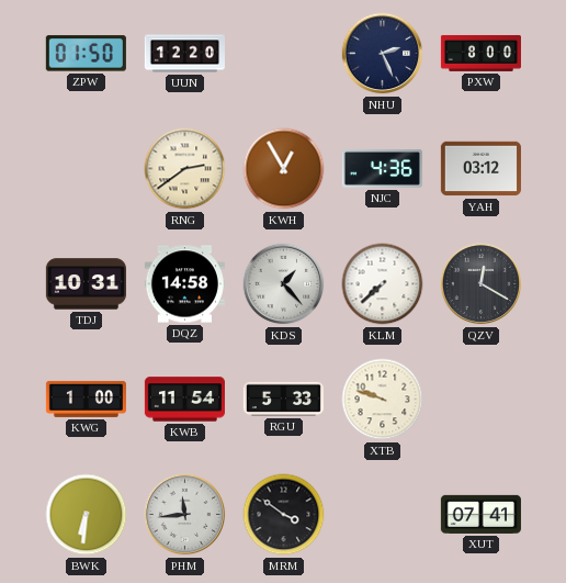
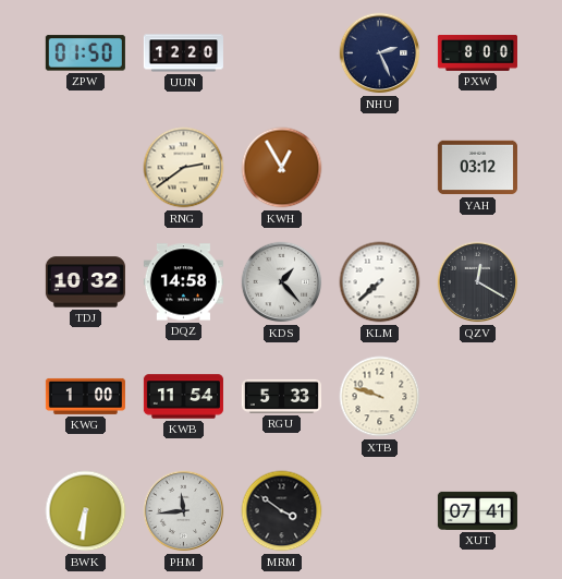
NJC: 4:36 -> none (382, 168)
TDJ: 10:31 -> 10:32 (85, 282)
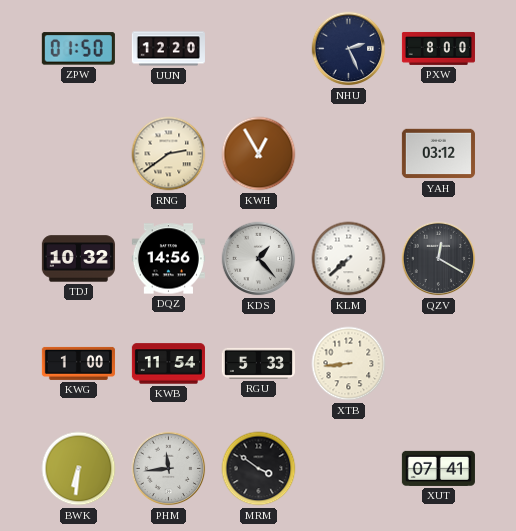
DQZ: 14:58 -> 14:56 (168, 259)
XTB: 9:48 -> 8:44 (349, 364)
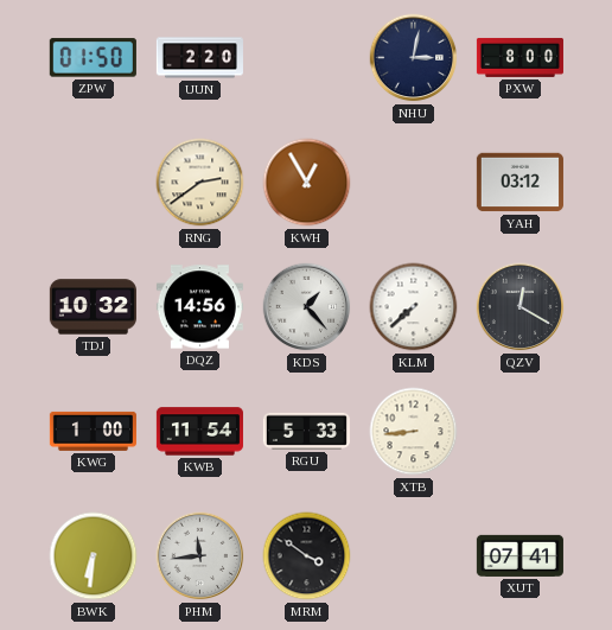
UUN: 12:20 -> 2:20 (199, 58)
NHU: 2:26 -> 3:02 (414, 58)
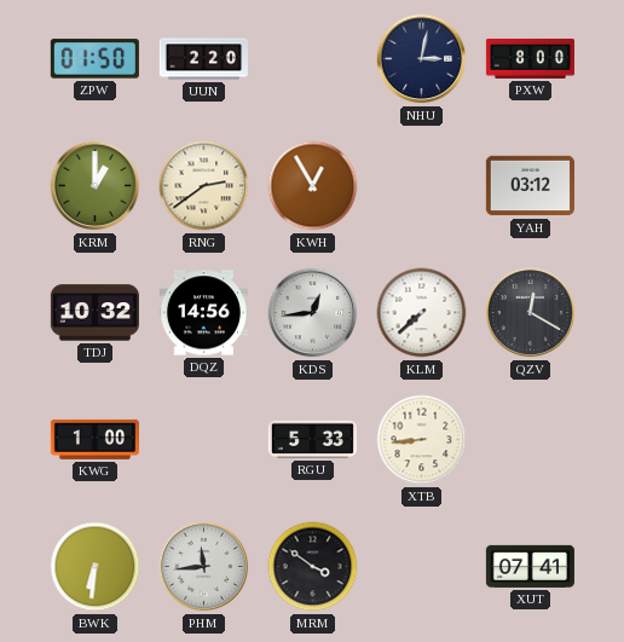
KRM: none -> 1:00 (96, 186)
KDS: 1:23 -> 12:44 (313, 313)
KWB: 11:54 -> none (199, 432)
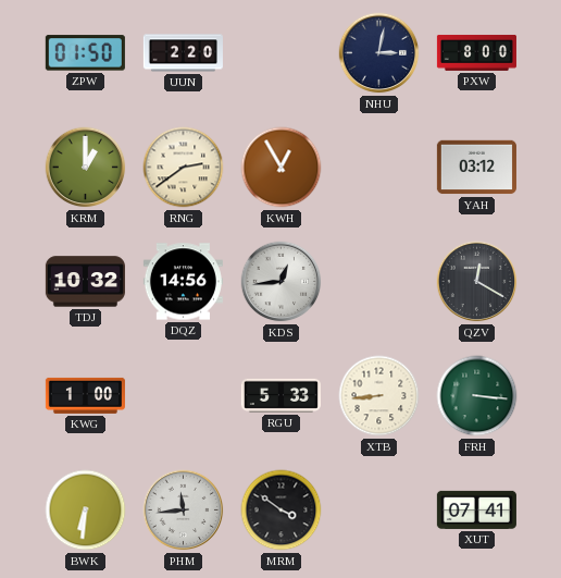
KLM: 7:38 -> none (422, 313)
FRH: none -> 3:16 (477, 396)
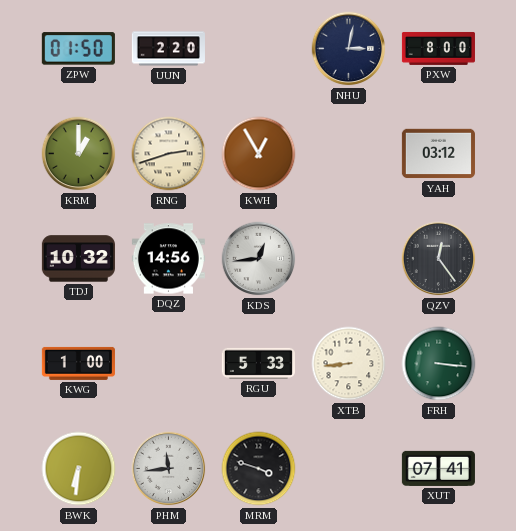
RNG: 2:39 -> 2:42 (169, 154)
QZV: 12:20 -> 12:24 (439, 259)
MRM: 3:51 -> 3:48 (259, 469)
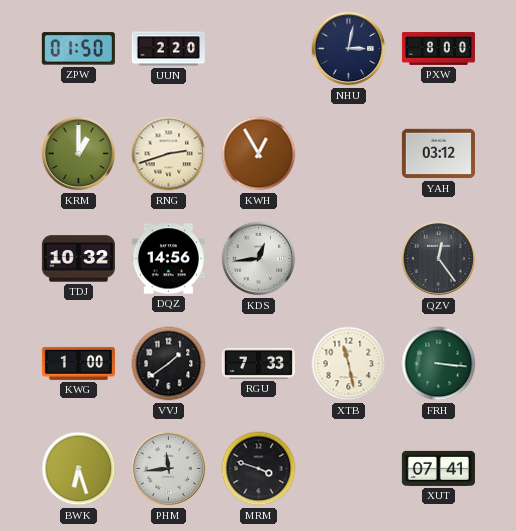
VVJ: none -> 1:39 (169, 364)
RGU: 5:33 -> 7:33 (258, 363)
XTB: 8:44 -> 11:28 (349, 364)
BWK: 6:31 -> 6:27 (79, 469)
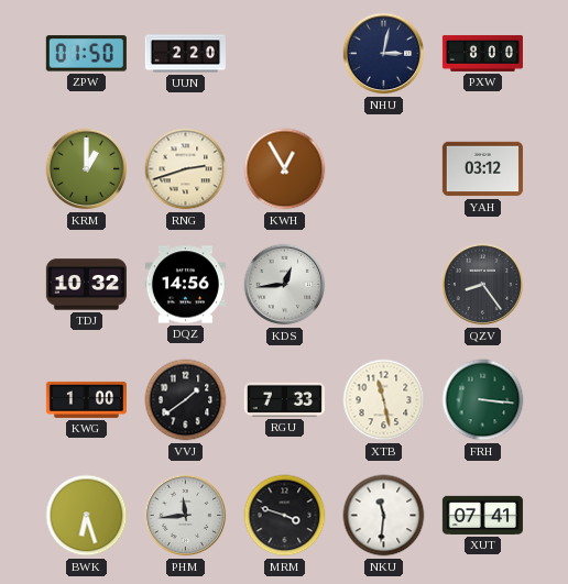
QZV: 12:24 -> 8:24 (483, 285)
NKU: none -> 11:31 (384, 516)
